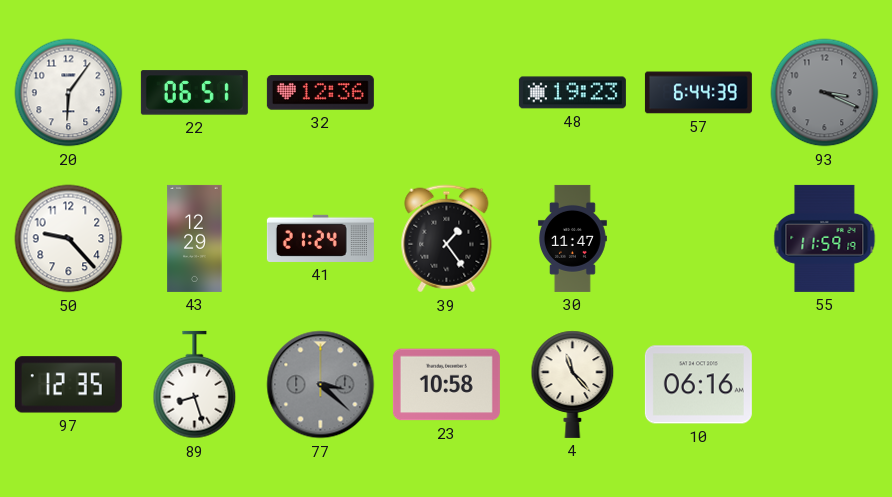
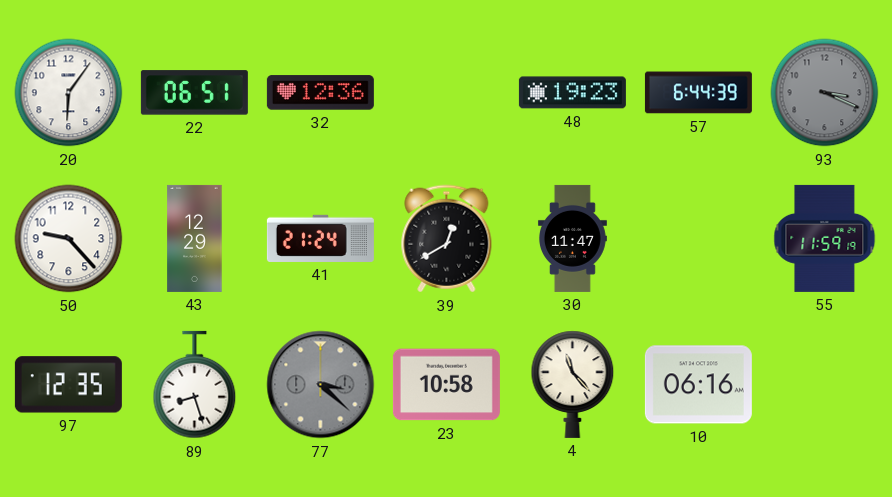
39: 1:24 -> 12:40 (447, 239)
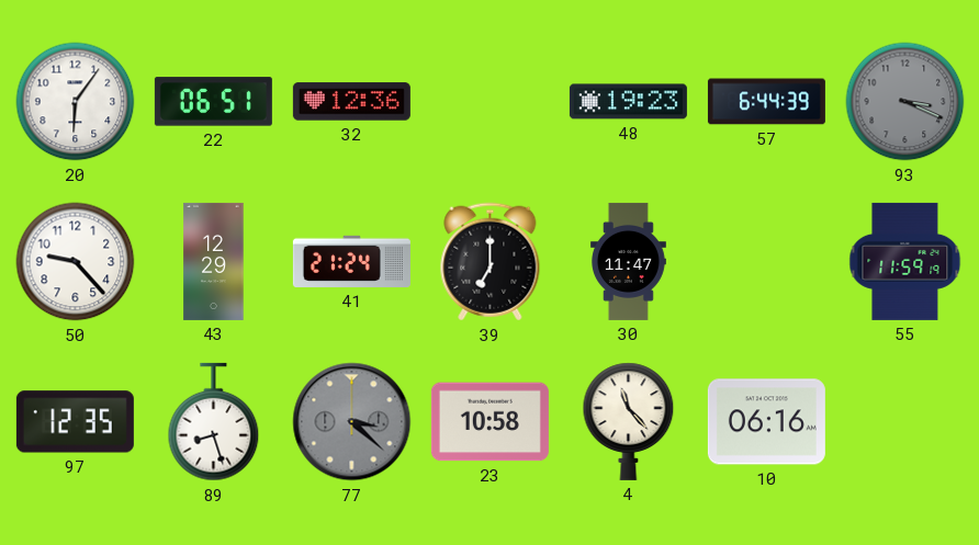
39: 12:40 -> 7:00 (491, 262)
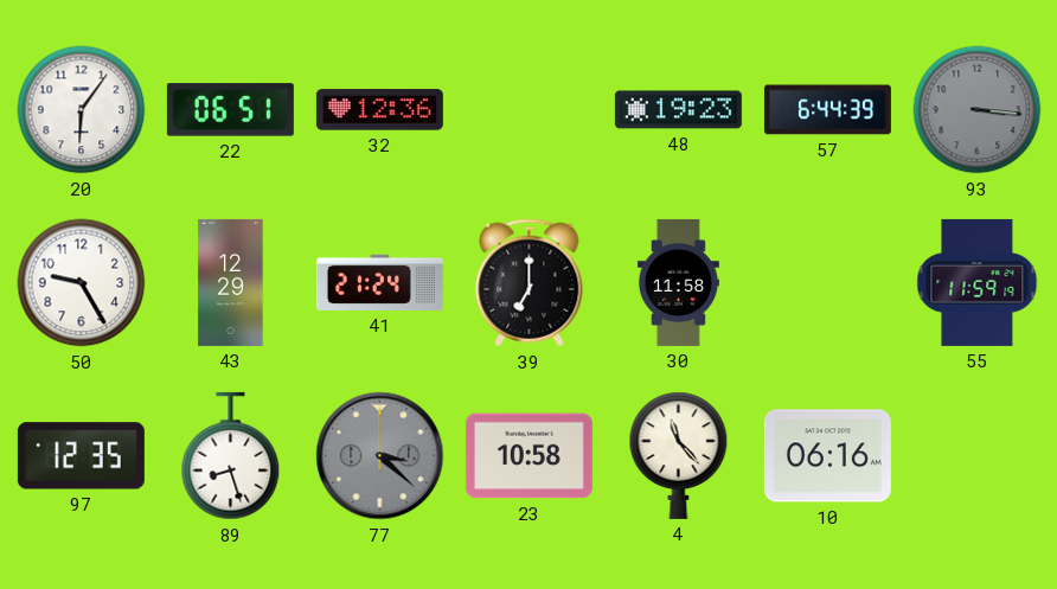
93: 3:19 -> 3:16 (978, 110)
50: 9:23 -> 9:25 (82, 283)
30: 11:47 -> 11:58 (678, 282)
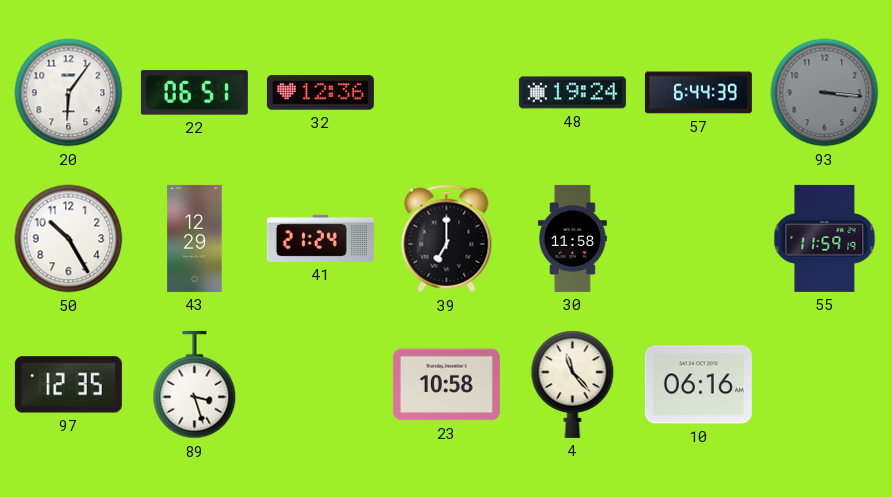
48: 19:23 -> 19:24 (572, 93)
50: 9:25 -> 10:25 (69, 239)
89: 8:27 -> 3:27 (195, 385)
77: 3:22 -> none (380, 456)
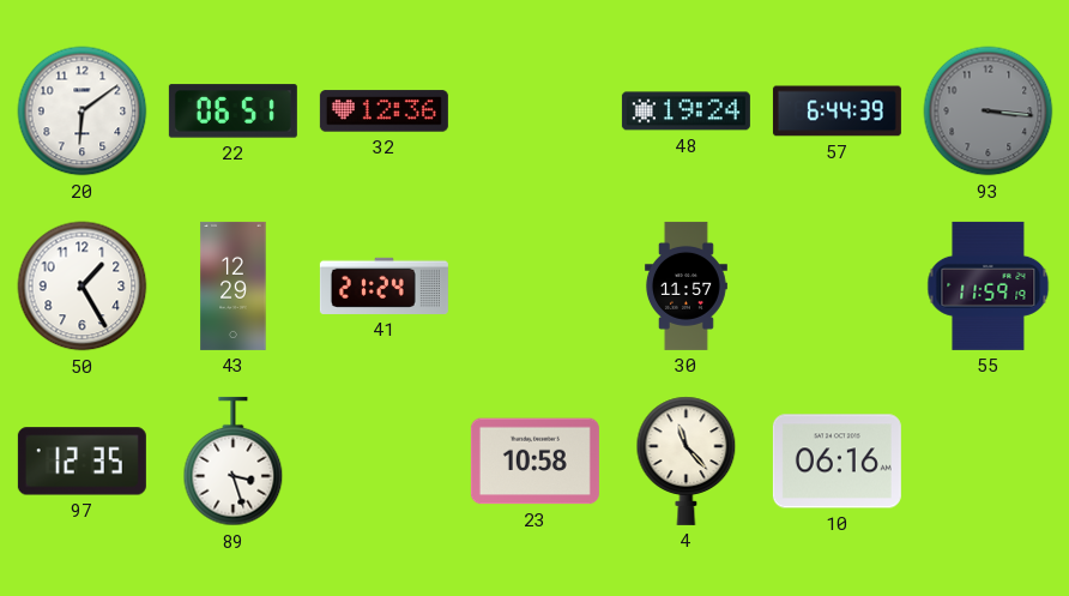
20: 6:06 -> 6:09 (83, 112)
50: 10:25 -> 1:25 (83, 287)
39: 7:00 -> none (447, 239)
30: 11:58 -> 11:57 (686, 285)
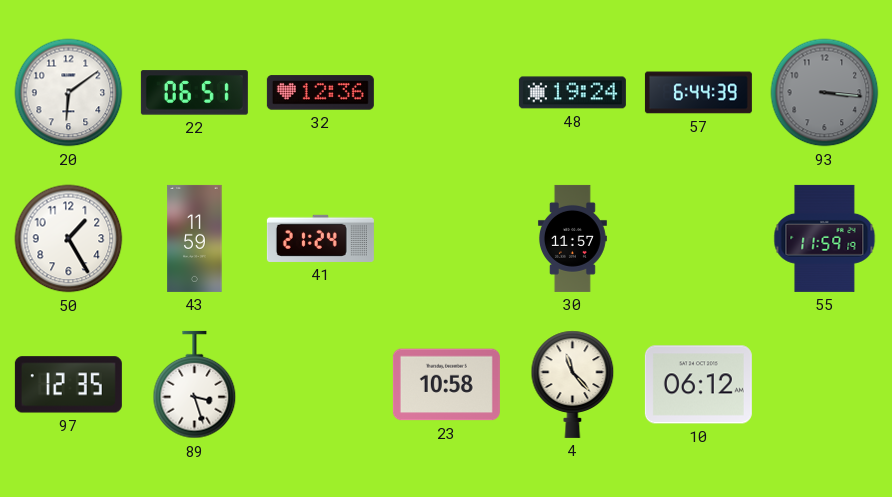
43: 12:29 -> 11:59 (195, 238)
10: 06:16 -> 06:12 (698, 385)
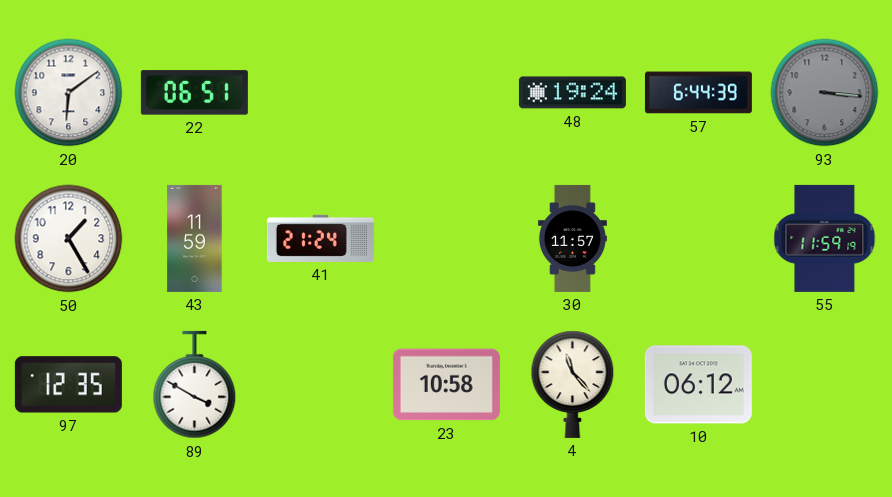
32: 12:36 -> none (320, 93)
89: 3:27 -> 3:50 (195, 385)
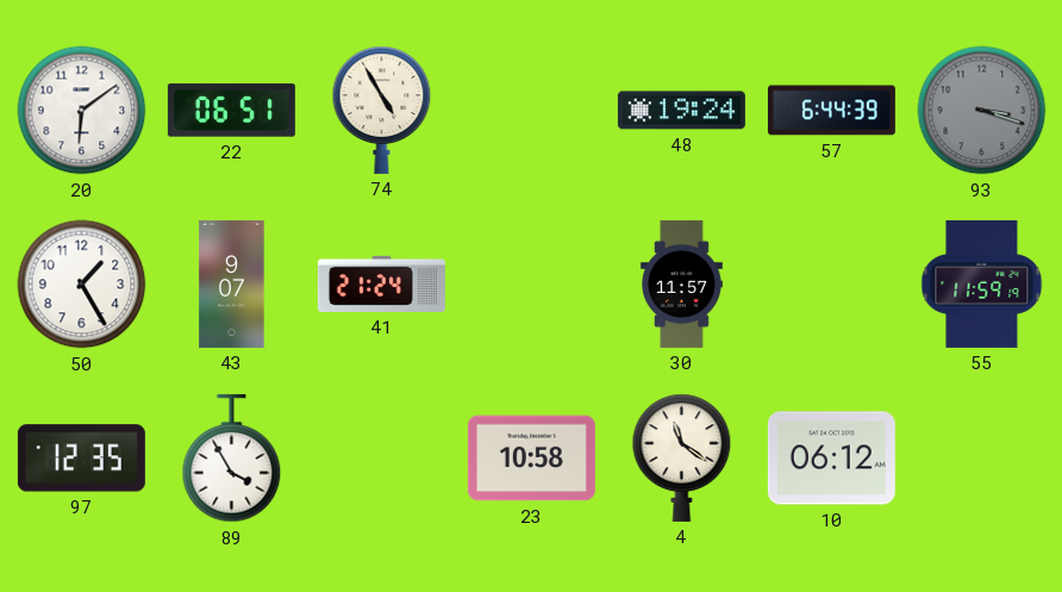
74: none -> 4:55 (382, 110)
93: 3:16 -> 3:18 (982, 111)
43: 11:59 -> 9:07 (232, 283)
89: 3:50 -> 3:55 (232, 459)
4: 11:23 -> 11:21 (682, 457)
